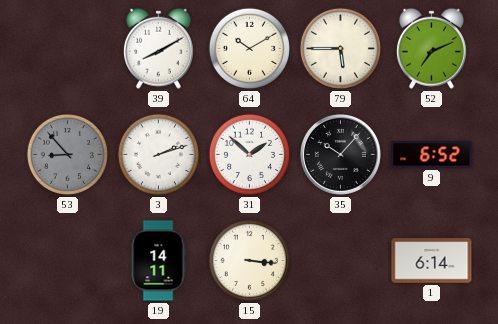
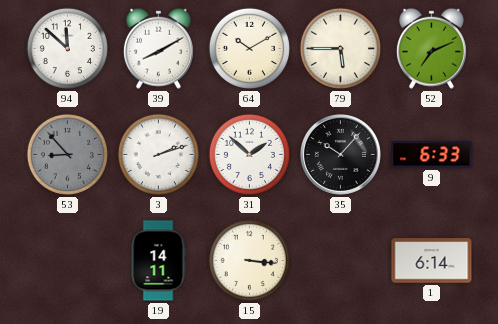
94: none -> 11:52 (67, 48)
9: 6:52 -> 6:33 (432, 155)
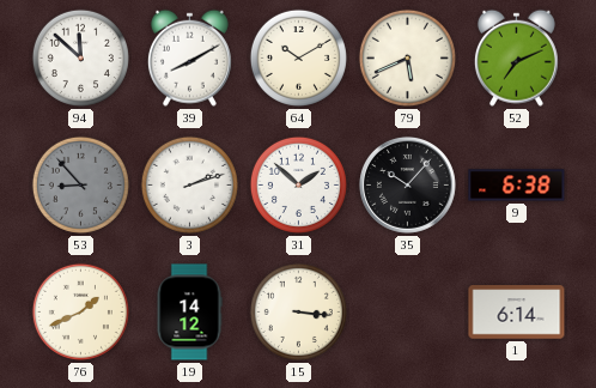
79: 5:45 -> 5:41 (407, 57)
9: 6:33 -> 6:38 (517, 186)
76: none -> 1:41 (80, 311)
19: 14:11 -> 14:12 (189, 313)
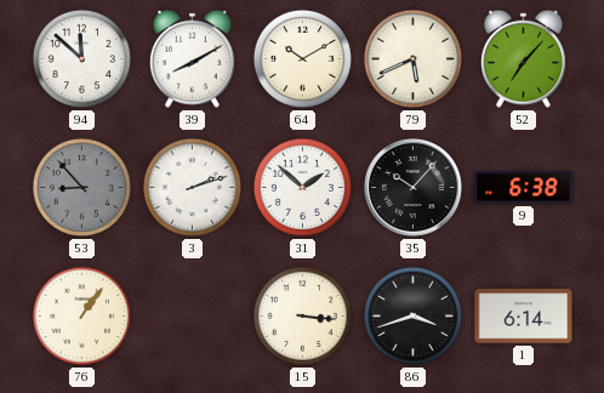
52: 7:11 -> 7:07 (523, 58)
76: 1:41 -> 1:06 (81, 315)
19: 14:12 -> none (189, 313)
86: none -> 3:42 (412, 315)
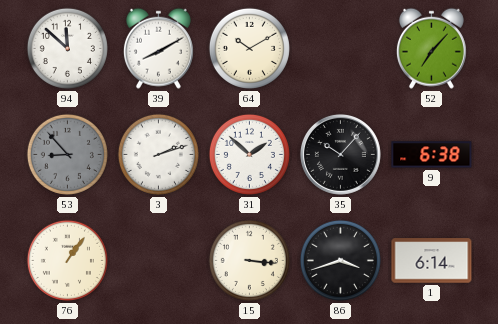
79: 5:41 -> none (412, 58)
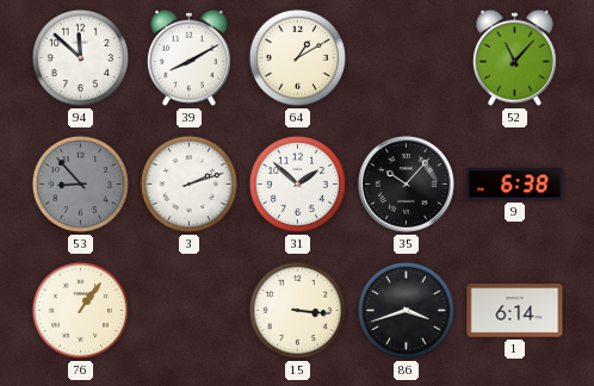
64: 10:10 -> 1:10 (297, 57)
52: 7:07 -> 11:07 (514, 57)
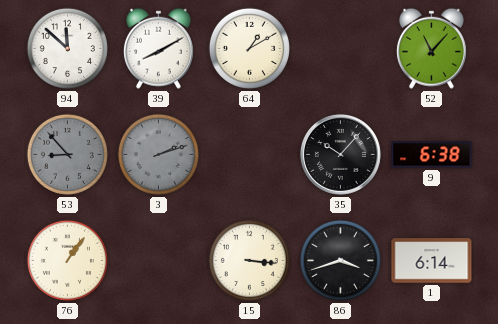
3 dial: white -> grey (158, 154)
31: 1:52 -> none (297, 183)
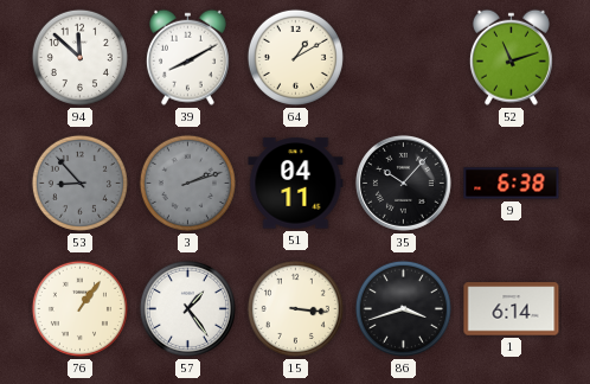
52: 11:07 -> 11:12 (511, 57)
51: none -> 04:11 (296, 184)
57: none -> 1:24 (187, 308)
